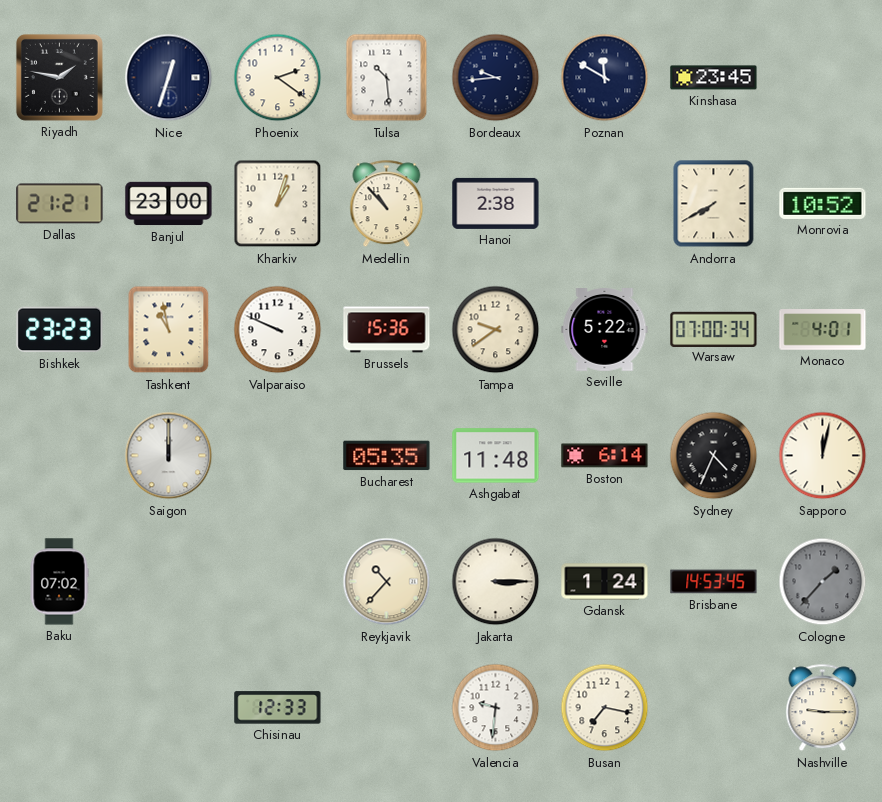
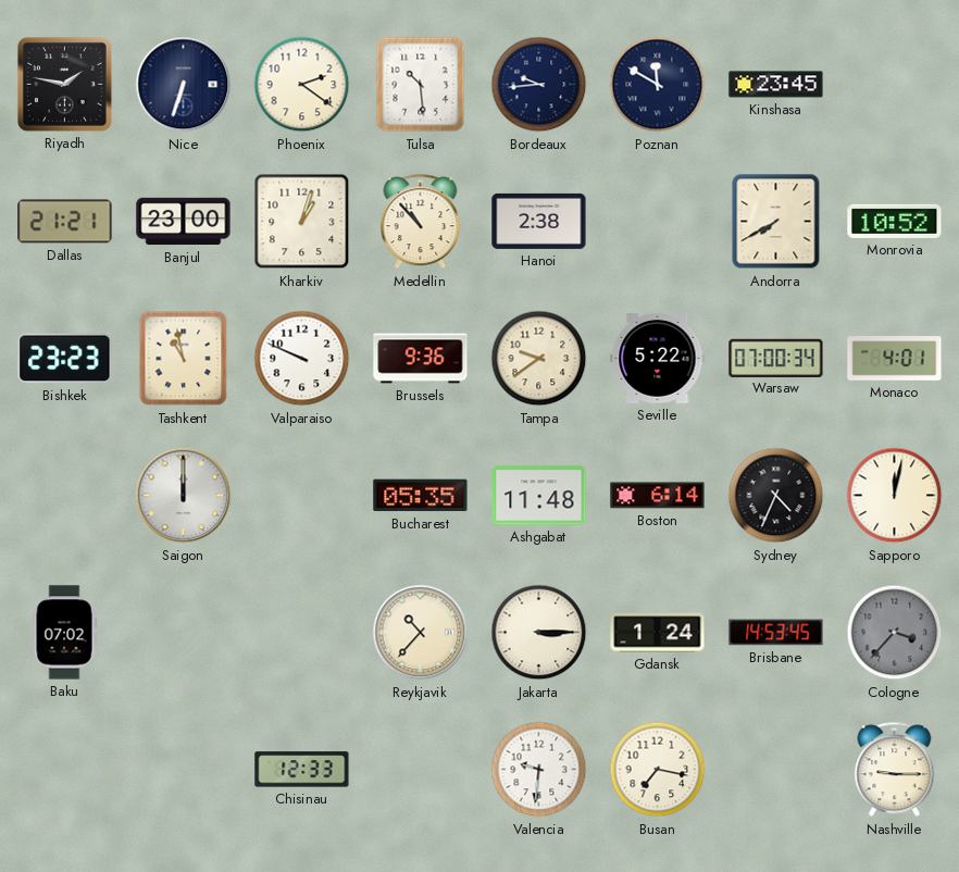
Nice: 12:33 -> 6:33 (184, 85)
Brussels: 15:36 -> 9:36 (421, 359)
Cologne: 1:37 -> 3:37 (895, 633)
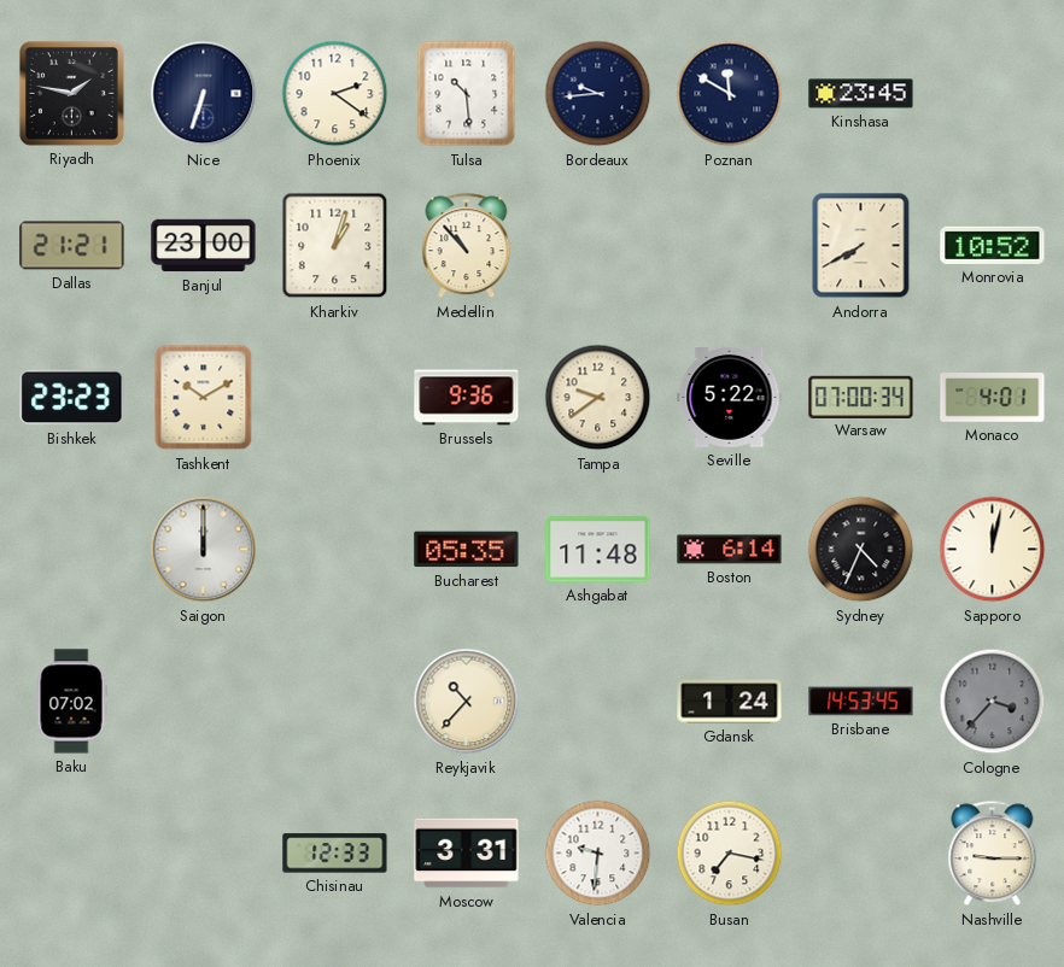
Hanoi: 2:38 -> none (539, 221)
Tashkent: 10:58 -> 10:10 (204, 398)
Valparaiso: 9:49 -> none (302, 359)
Jakarta: 3:15 -> none (539, 633)
Moscow: none -> 3:31 (467, 854)
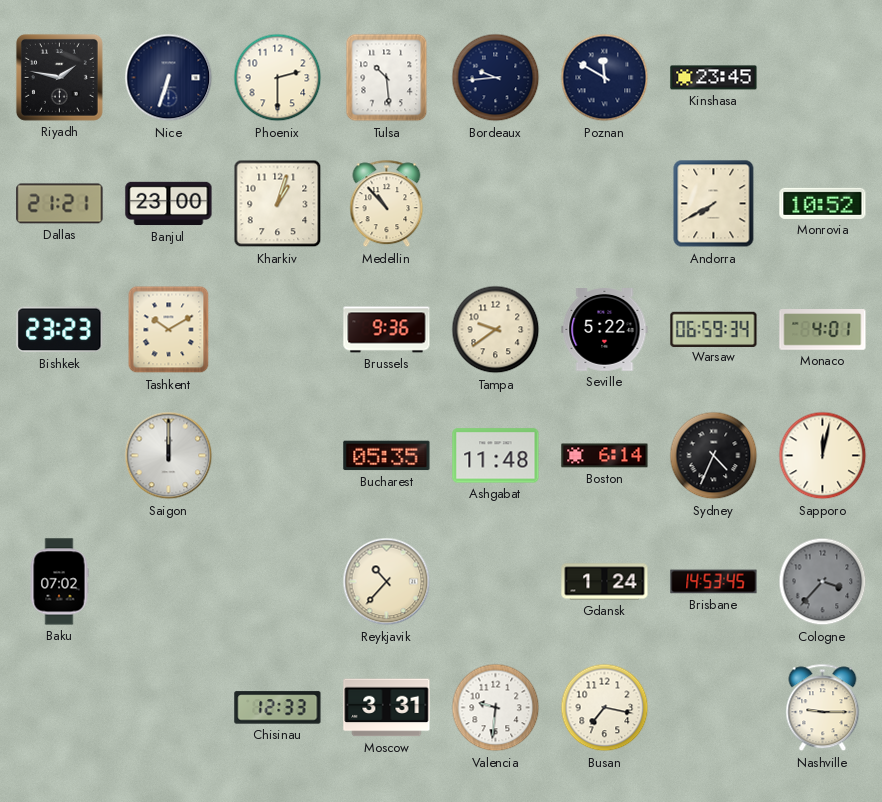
Phoenix: 2:21 -> 2:30 (278, 78)
Warsaw: 07:00 -> 06:59 (714, 329)
